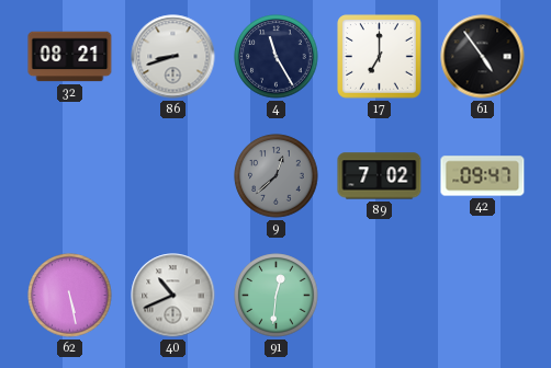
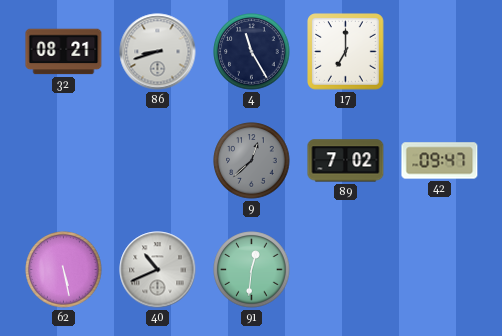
61: 4:54 -> none (483, 57)
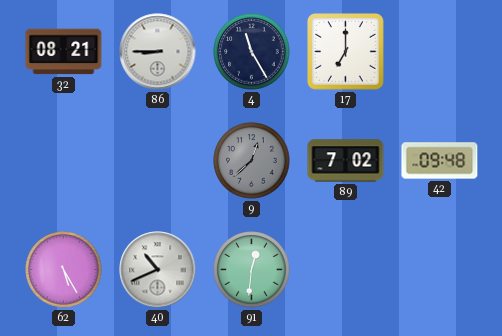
86: 8:42 -> 8:45 (158, 52)
42: 09:47 -> 09:48 (440, 161)
62: 5:28 -> 5:25 (64, 270)
